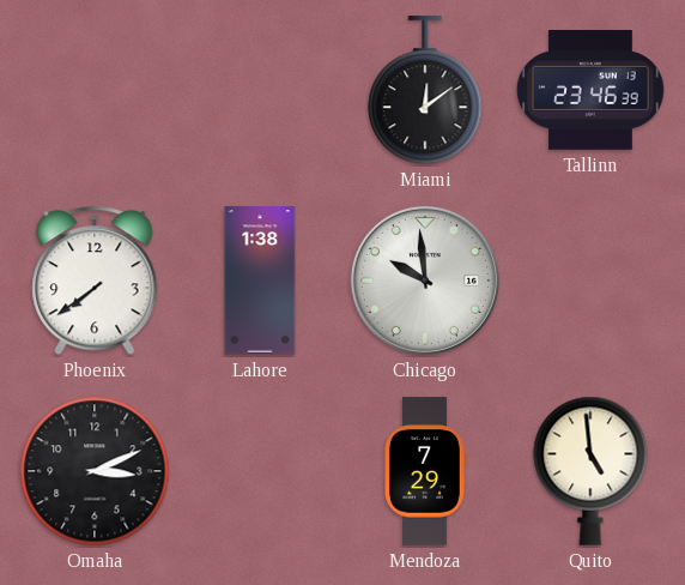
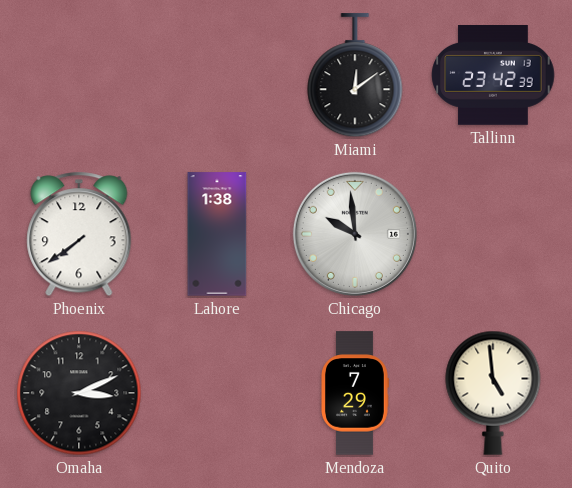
Tallinn: 23:46 -> 23:42 (493, 76)
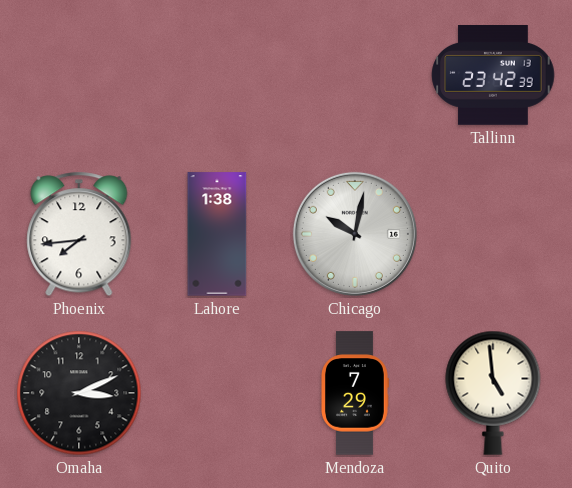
Miami: 12:09 -> none (355, 76)
Phoenix: 7:39 -> 7:44 (79, 234)
Chicago: 9:59 -> 10:02 (355, 234)
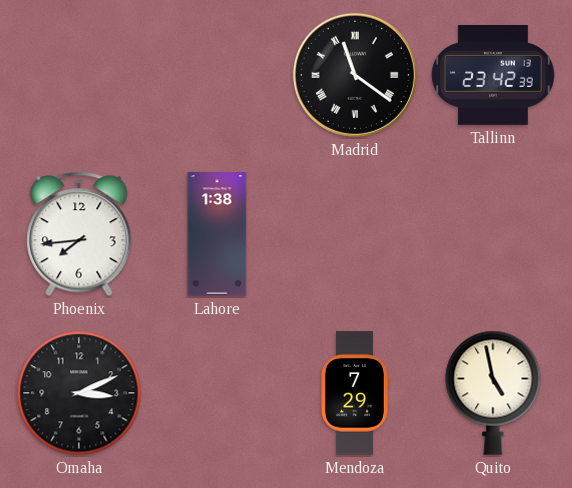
Madrid: none -> 11:21 (355, 75)
Chicago: 10:02 -> none (355, 234)
Quito: 4:59 -> 4:58 (493, 393)
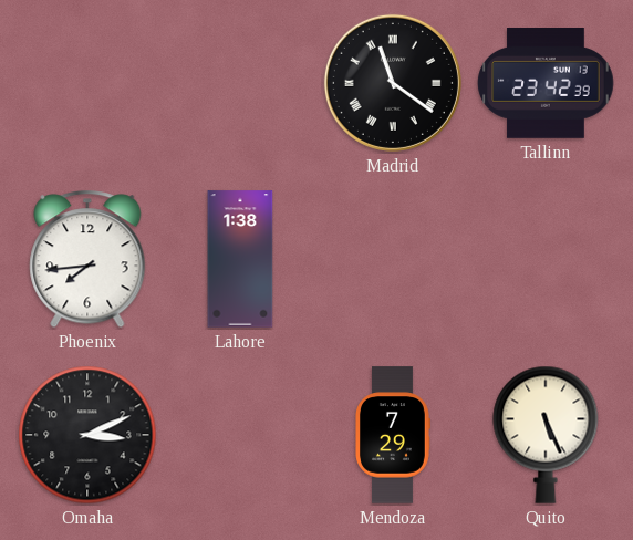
Quito: 4:58 -> 5:26 (546, 435)
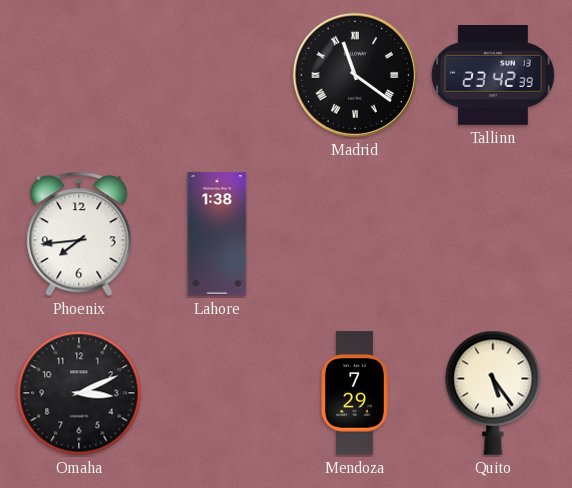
Quito: 5:26 -> 5:24 (493, 393)
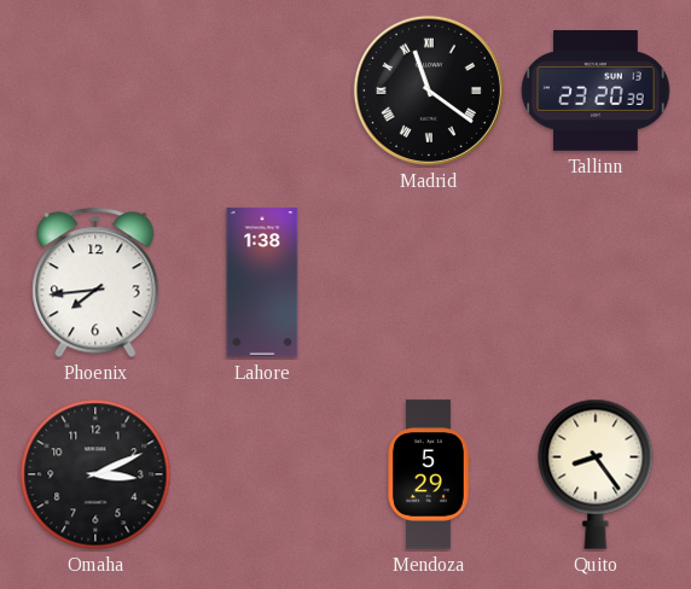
Tallinn: 23:42 -> 23:20 (596, 92)
Mendoza: 7:29 -> 5:29 (429, 474)
Quito: 5:24 -> 8:24 (596, 474)
